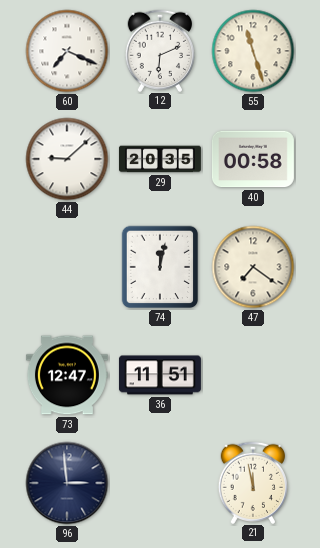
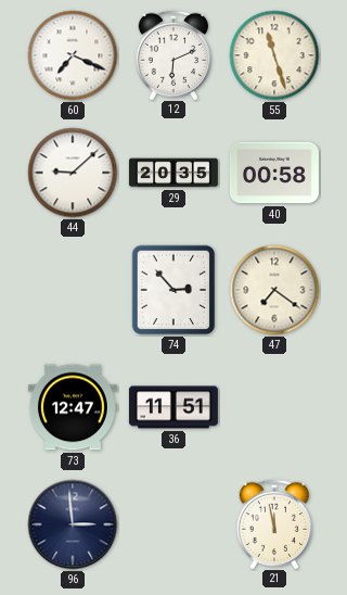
74: 12:02 -> 2:53 (173, 290)
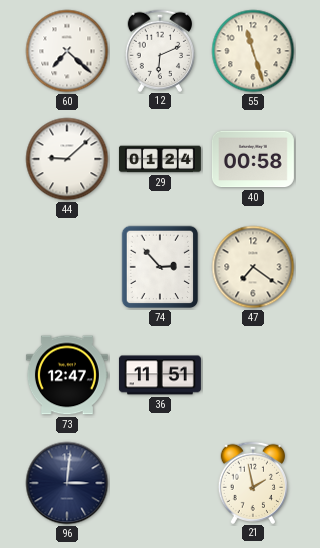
60: 7:19 -> 7:22 (67, 51)
29: 20:35 -> 01:24 (160, 159)
96: 2:59 -> 3:01 (67, 483)
21: 11:58 -> 1:58 (252, 482)
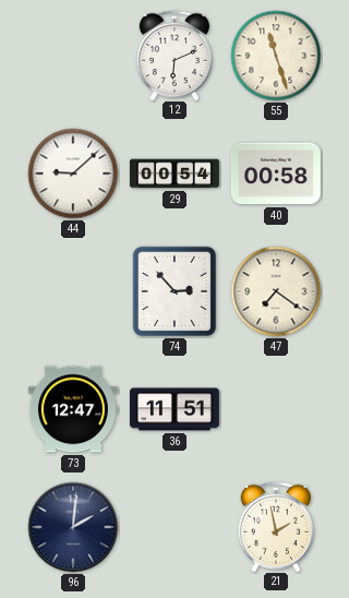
60: 7:22 -> none (67, 51)
29: 01:24 -> 00:54 (174, 174)
96: 3:01 -> 2:01 (73, 527)
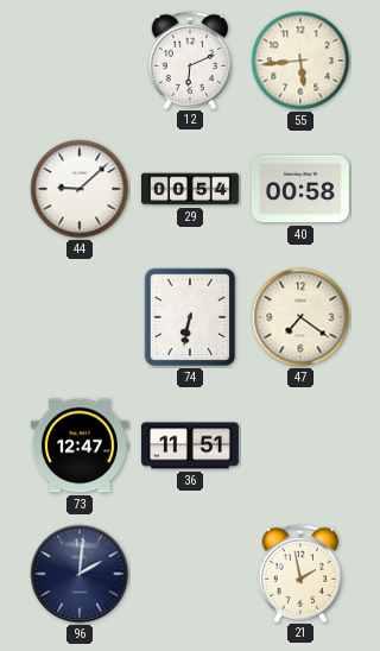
55: 11:27 -> 5:44 (300, 61)
74: 2:53 -> 6:32 (190, 317)
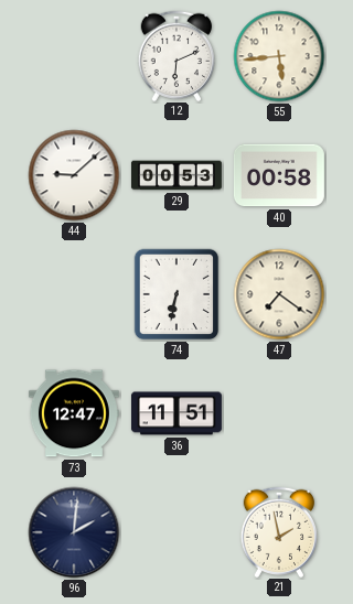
29: 00:54 -> 00:53 (176, 175)
